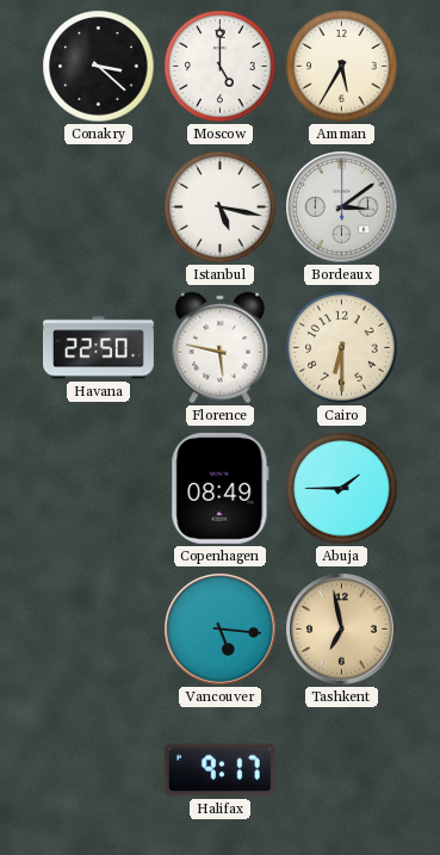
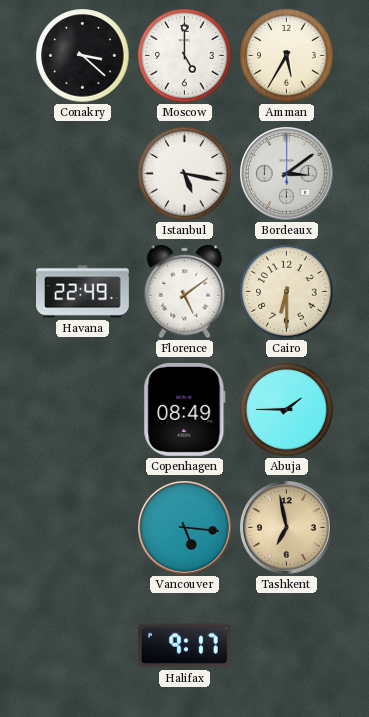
Havana: 22:50 -> 22:49 (83, 292)
Florence: 5:47 -> 5:09 (185, 292)
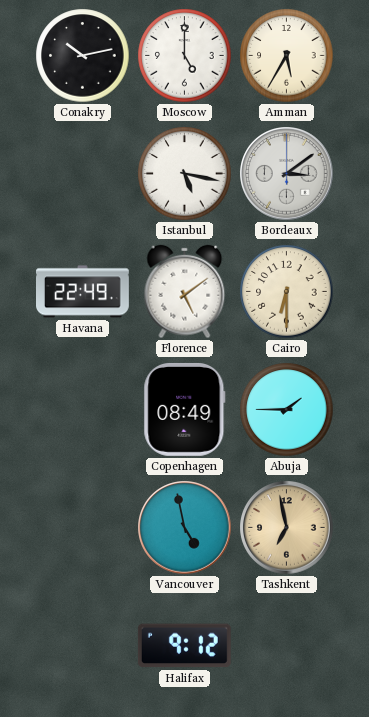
Conakry: 3:22 -> 10:13 (83, 56)
Vancouver: 5:16 -> 4:58 (185, 528)
Halifax: 9:17 -> 9:12 (184, 646)
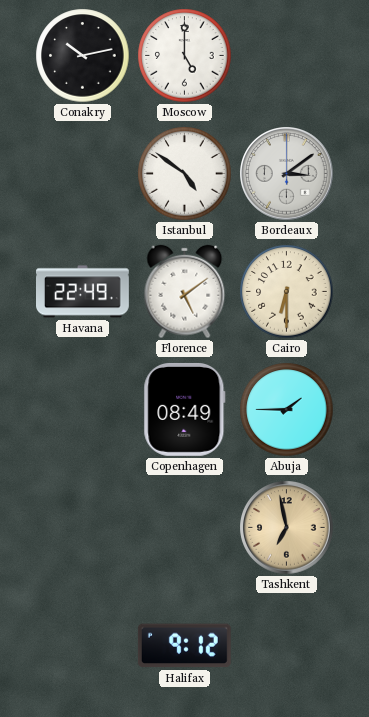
Amman: 5:35 -> none (287, 56)
Istanbul: 5:17 -> 4:51 (185, 174)
Vancouver: 4:58 -> none (185, 528)
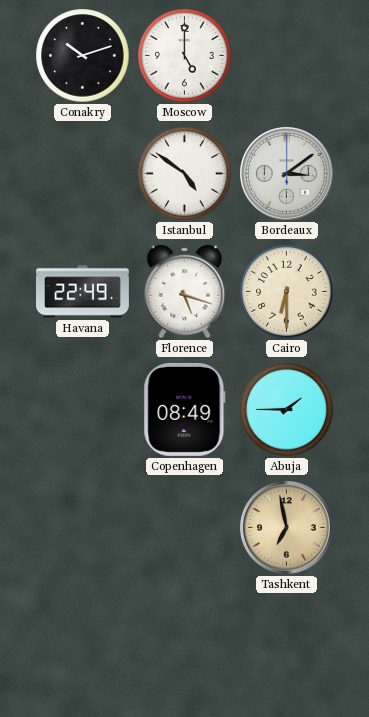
Conakry: 10:13 -> 10:12 (83, 56)
Florence: 5:09 -> 5:18 (185, 292)
Halifax: 9:12 -> none (184, 646)
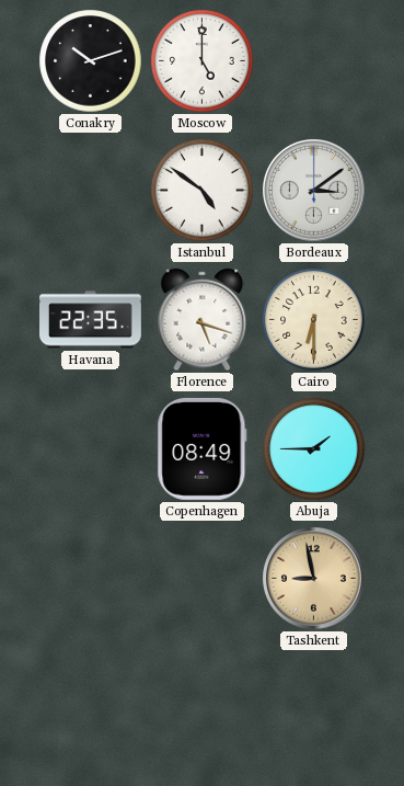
Havana: 22:49 -> 22:35 (91, 320)
Tashkent: 6:58 -> 8:58 (314, 579)
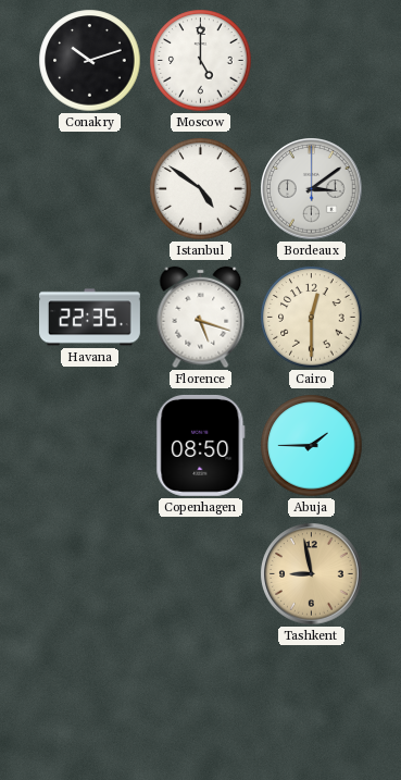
Cairo: 6:30 -> 12:30 (312, 318)
Copenhagen: 08:49 -> 08:50 (201, 445)
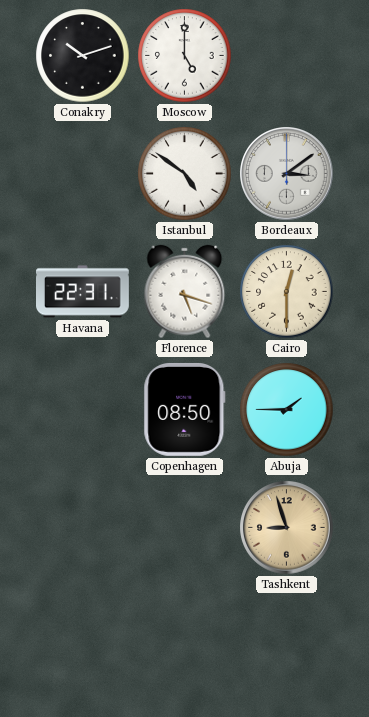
Havana: 22:35 -> 22:31 (83, 292)
Tashkent: 8:58 -> 8:57 (287, 528)
